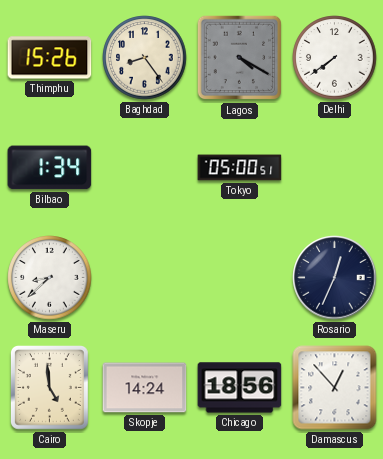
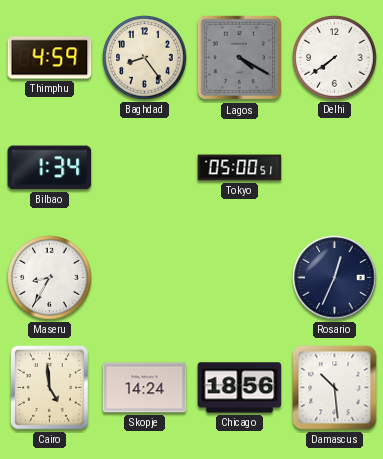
Thimphu: 15:26 -> 4:59 (50, 58)
Maseru: 8:38 -> 8:35 (50, 278)
Damascus: 12:53 -> 10:29 (335, 388)
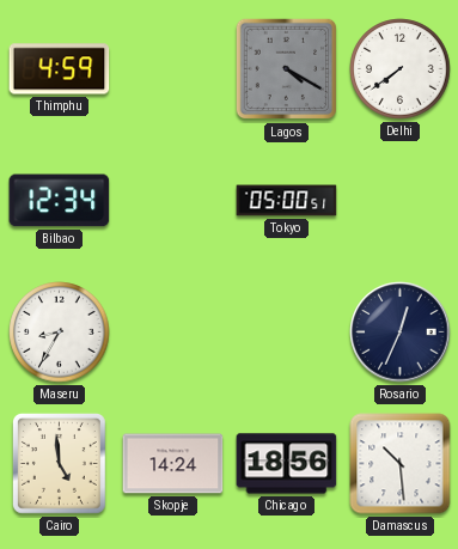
Baghdad: 8:24 -> none (145, 58)
Bilbao: 1:34 -> 12:34 (60, 201)
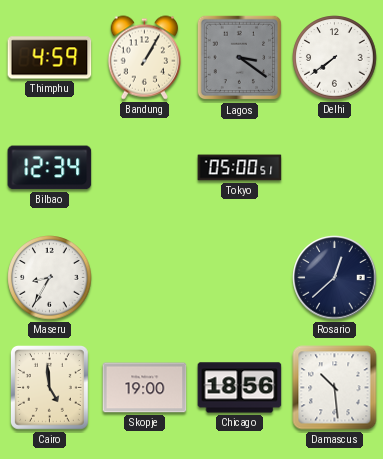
Bandung: none -> 1:05 (145, 58)
Lagos: 4:20 -> 3:21 (240, 58)
Rosario: 12:34 -> 12:38 (335, 278)
Skopje: 14:24 -> 19:00 (145, 388)
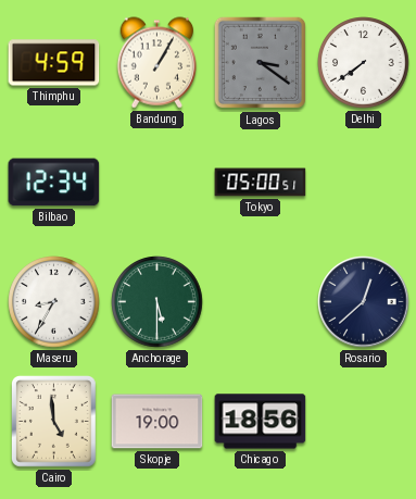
Anchorage: none -> 5:30 (157, 302)
Damascus: 10:29 -> none (335, 388)
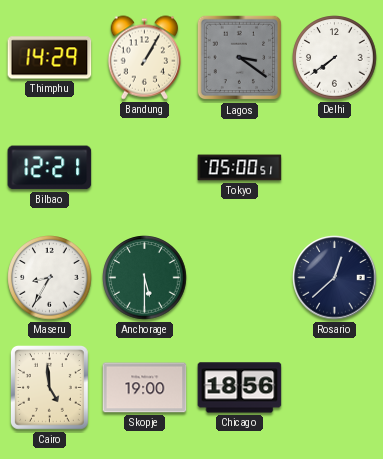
Thimphu: 4:59 -> 14:29 (50, 58)
Bilbao: 12:34 -> 12:21 (50, 168)
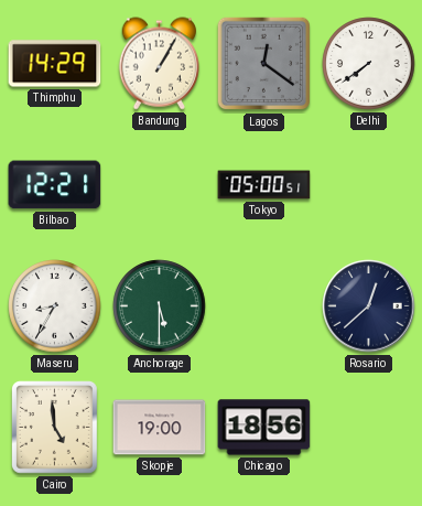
Lagos: 3:21 -> 12:21 (264, 64)
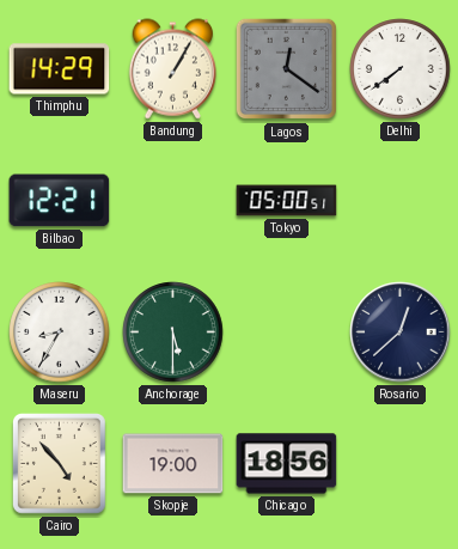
Cairo: 4:59 -> 4:53 (60, 464)
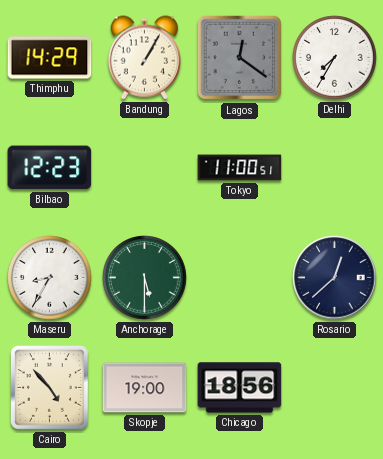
Delhi: 7:39 -> 7:35 (335, 58)
Bilbao: 12:21 -> 12:23 (50, 168)
Tokyo: 05:00 -> 11:00 (240, 168)
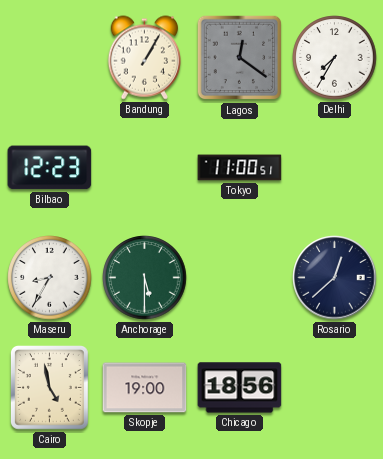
Thimphu: 14:29 -> none (50, 58)
Cairo: 4:53 -> 4:58 (50, 388)
